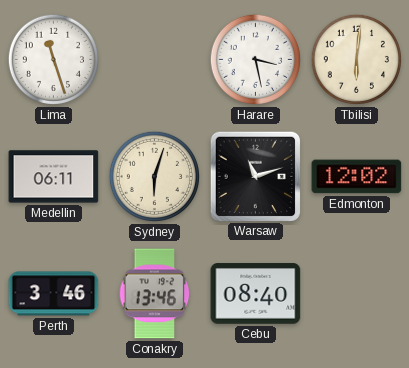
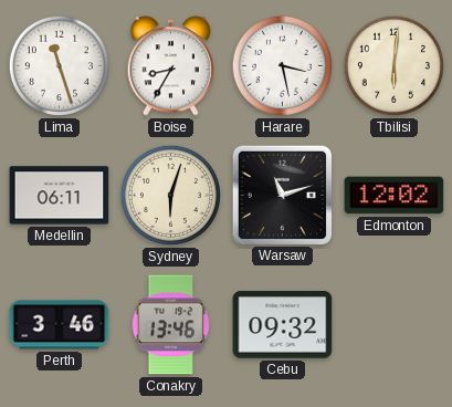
Boise: none -> 8:35 (170, 66)
Cebu: 08:40 -> 09:32 (283, 325)
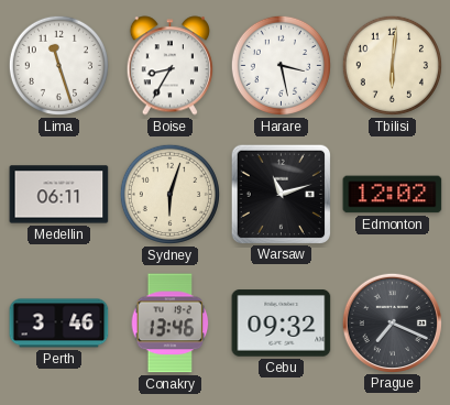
Prague: none -> 7:19 (392, 322)
